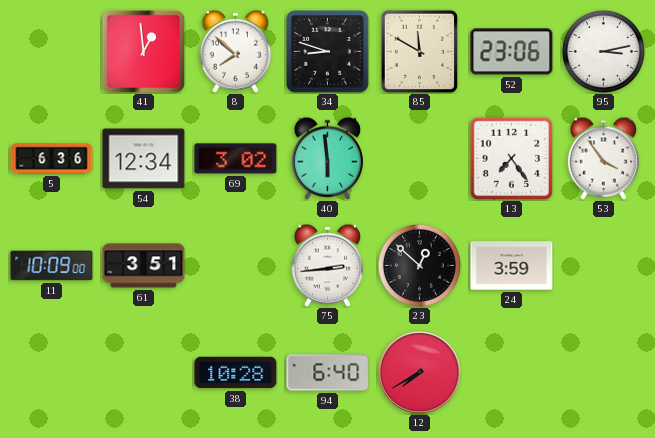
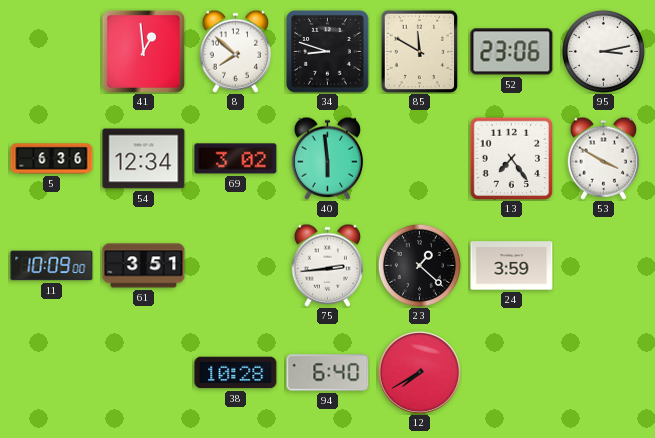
53: 3:54 -> 3:50 (603, 158)
23: 12:52 -> 1:22 (419, 265)
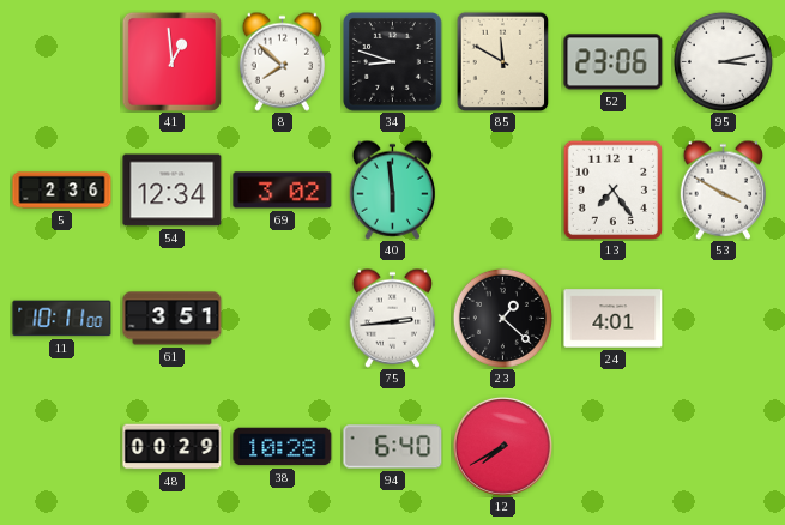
5: 6:36 -> 2:36 (62, 191)
11: 10:09 -> 10:11 (62, 319)
24: 3:59 -> 4:01 (614, 319)
48: none -> 00:29 (173, 447)
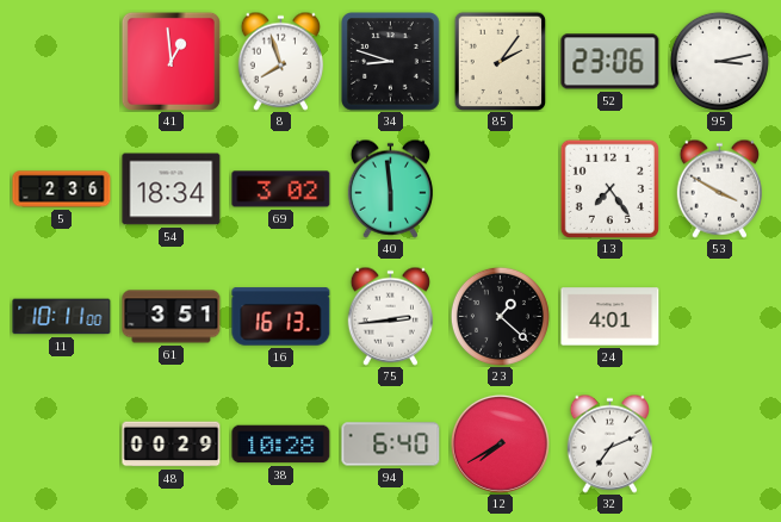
8: 7:52 -> 7:57 (280, 61)
85: 11:50 -> 2:06 (501, 61)
54: 12:34 -> 18:34 (172, 189)
16: none -> 16:13 (281, 317)
32: none -> 7:11 (609, 443)
